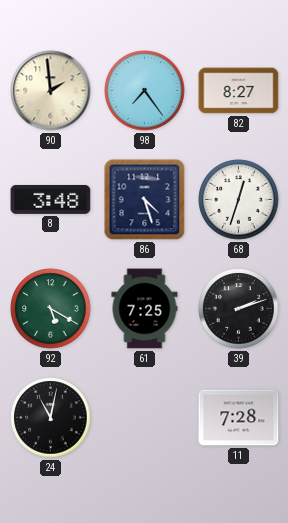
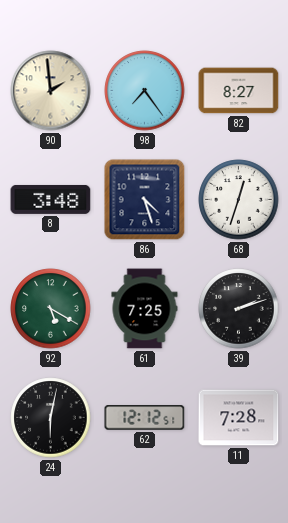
24: 11:02 -> 6:02 (51, 418)
62: none -> 12:12 (145, 418)
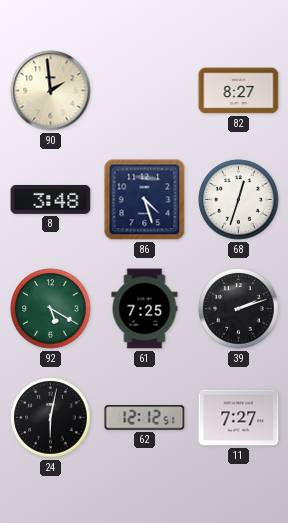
98: 7:24 -> none (145, 91)
11: 7:28 -> 7:27 (239, 418)
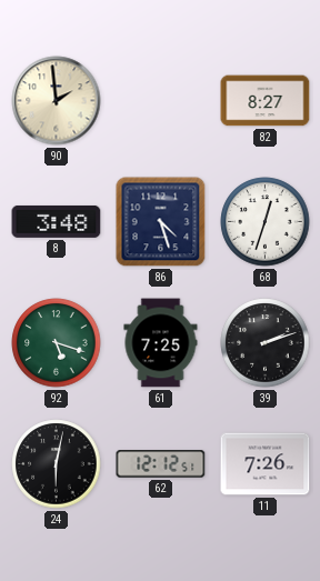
92: 5:20 -> 5:18 (57, 343)
11: 7:27 -> 7:26 (266, 464)
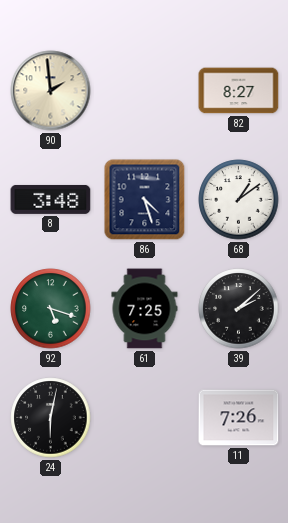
68: 12:33 -> 1:09 (239, 200)
39: 2:12 -> 2:08 (239, 309)
62: 12:12 -> none (161, 464)
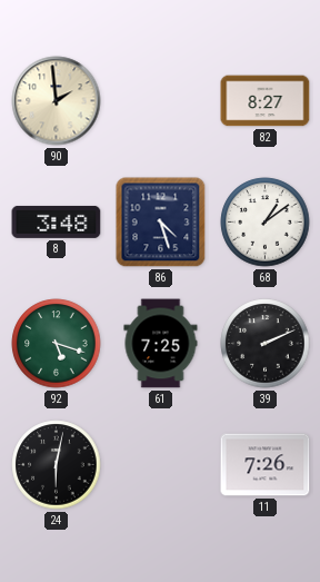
39: 2:08 -> 2:11 (266, 344)
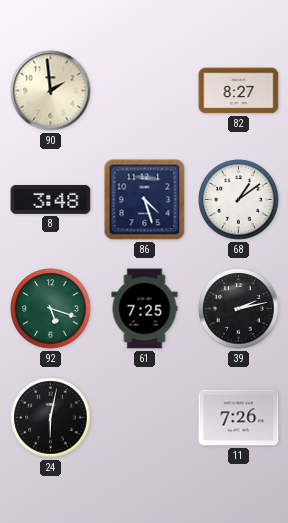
39: 2:11 -> 2:13 (239, 309)
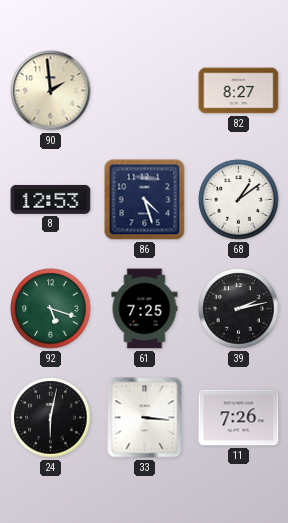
8: 3:48 -> 12:53 (51, 199)
33: none -> 3:16 (145, 418)
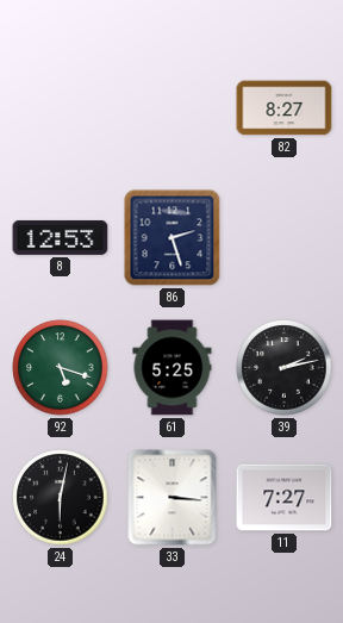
90: 1:59 -> none (51, 91)
86: 4:27 -> 2:27 (173, 238)
68: 1:09 -> none (239, 200)
61: 7:25 -> 5:25 (173, 368)
11: 7:26 -> 7:27 (285, 498)
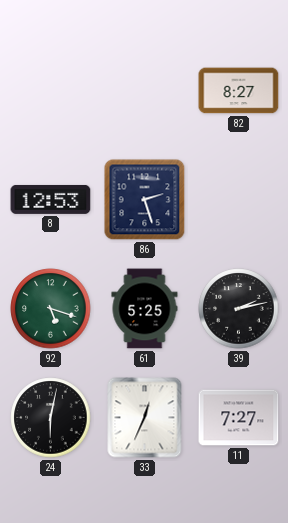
33: 3:16 -> 12:34 (145, 418)
